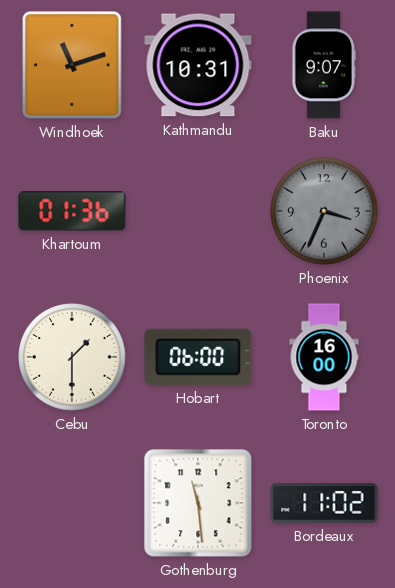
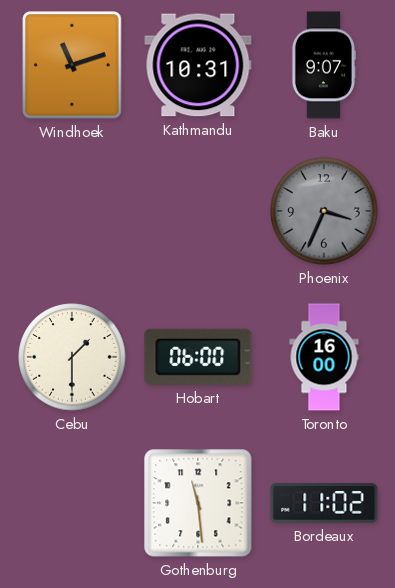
Khartoum: 01:36 -> none (72, 211)
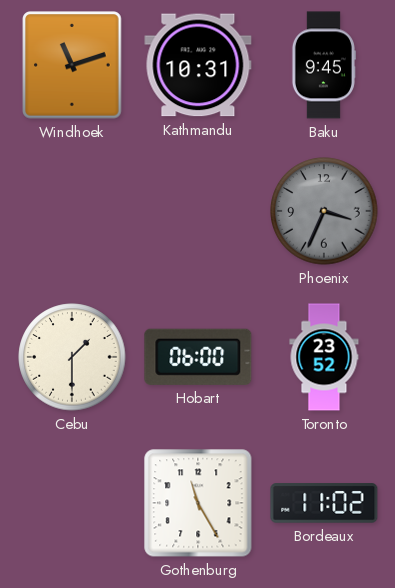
Baku: 9:07 -> 9:45 (323, 65)
Toronto: 16:00 -> 23:52 (324, 357)
Gothenburg: 11:29 -> 11:25 (198, 503)
